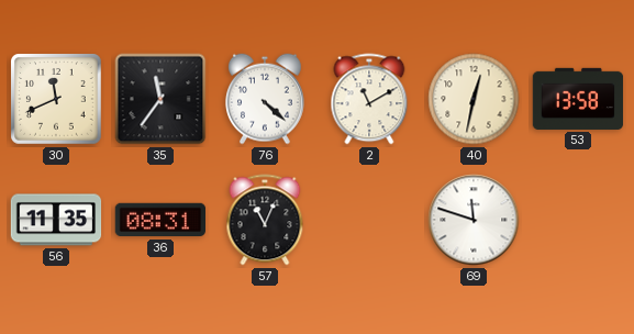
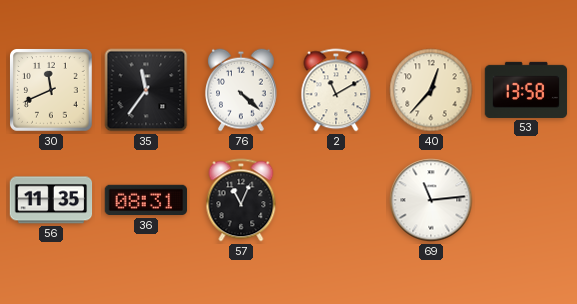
40: 12:32 -> 12:37 (431, 90)
69: 11:48 -> 11:14 (431, 200)
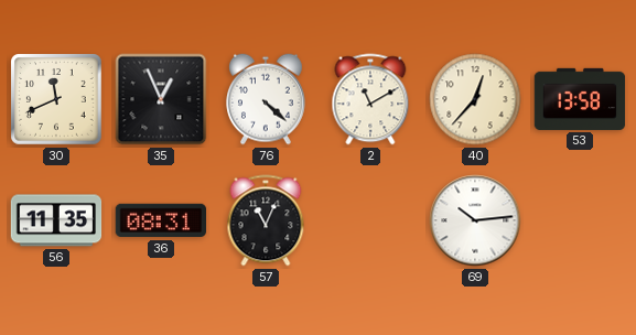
35: 11:36 -> 12:56 (161, 99)
69: 11:14 -> 10:14 (475, 220)
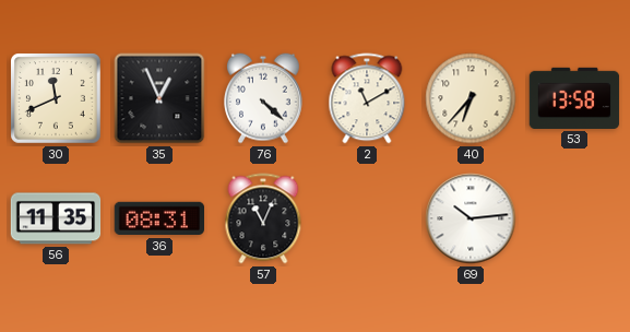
40: 12:37 -> 6:37 (471, 98)
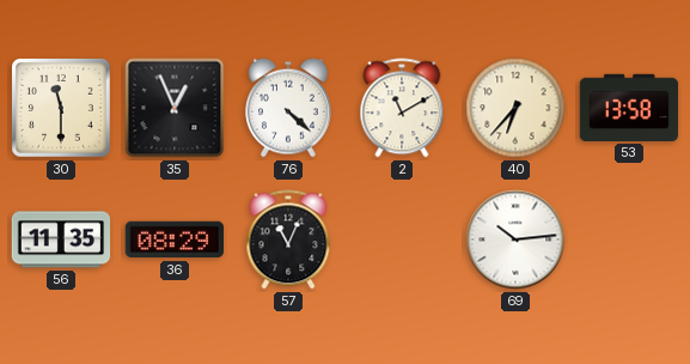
30: 11:41 -> 11:30 (61, 108)
36: 08:31 -> 08:29 (175, 239)
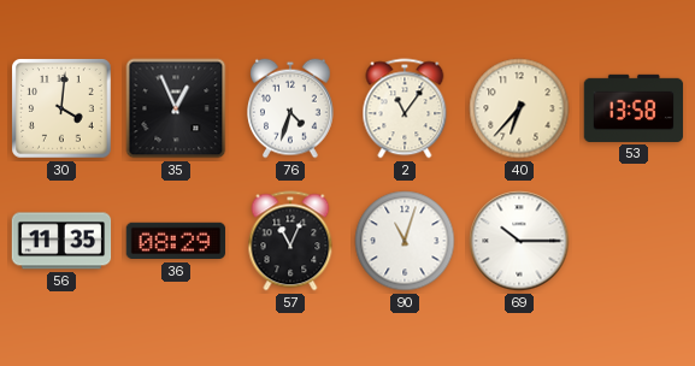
30: 11:30 -> 4:01 (61, 108)
76: 4:22 -> 4:33 (291, 108)
2: 11:10 -> 11:06 (405, 108)
90: none -> 11:03 (405, 241)
69: 10:14 -> 10:15 (519, 241)
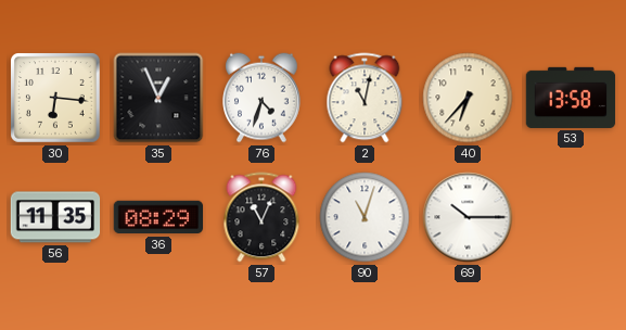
30: 4:01 -> 6:16 (55, 98)
2: 11:06 -> 11:02 (365, 98)
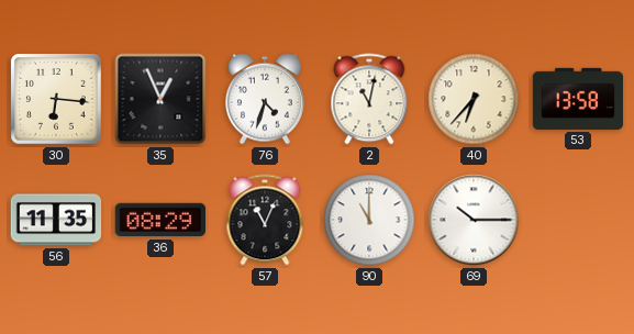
90: 11:03 -> 11:00 (369, 220)
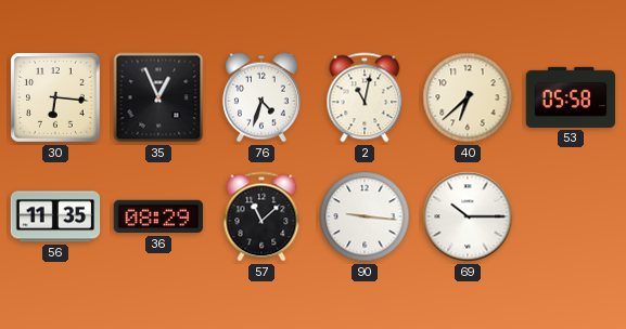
40: 6:37 -> 6:38 (468, 97)
53: 13:58 -> 05:58 (571, 97)
57: 11:04 -> 11:08 (261, 216)
90: 11:00 -> 9:16 (365, 216)
